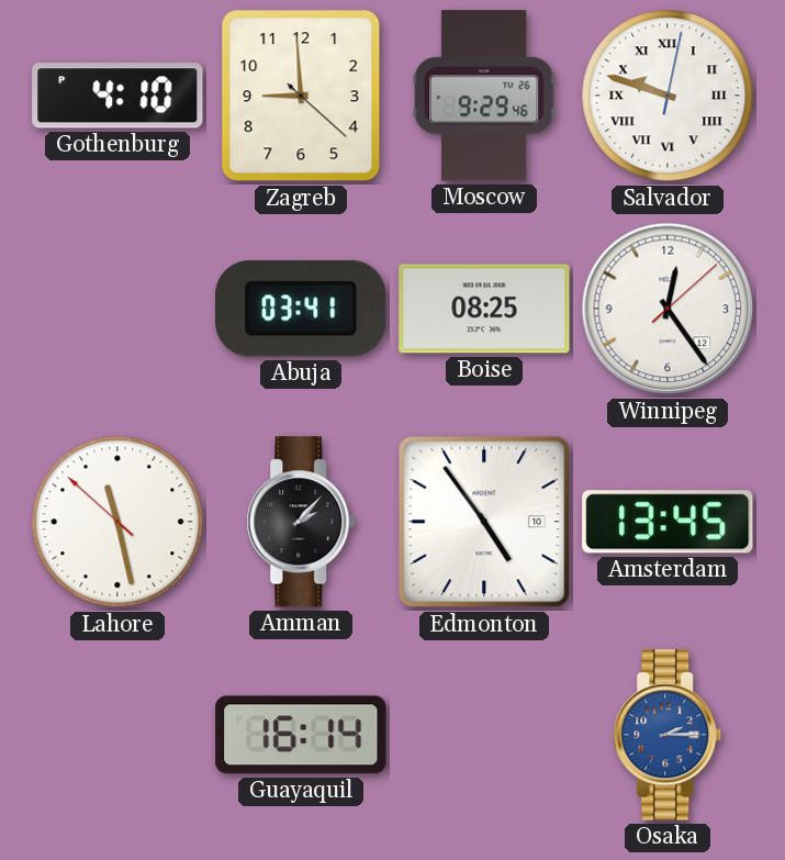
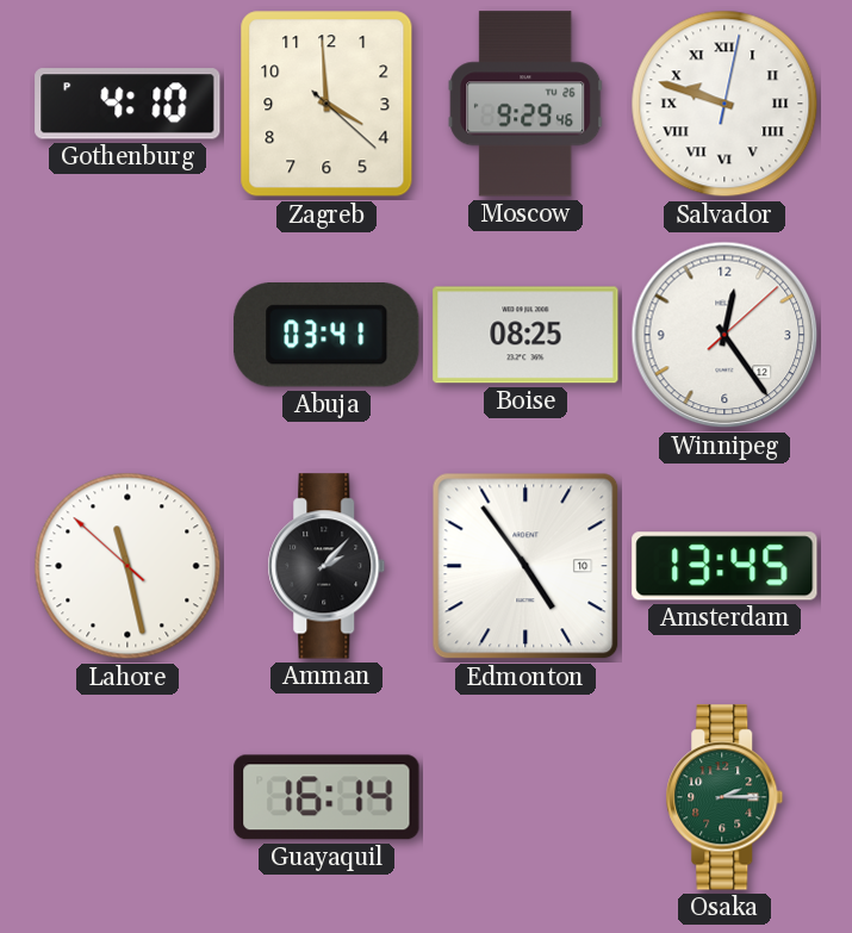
Zagreb: 8:59 -> 3:59 (327, 104)
Osaka dial: blue -> green (724, 797)
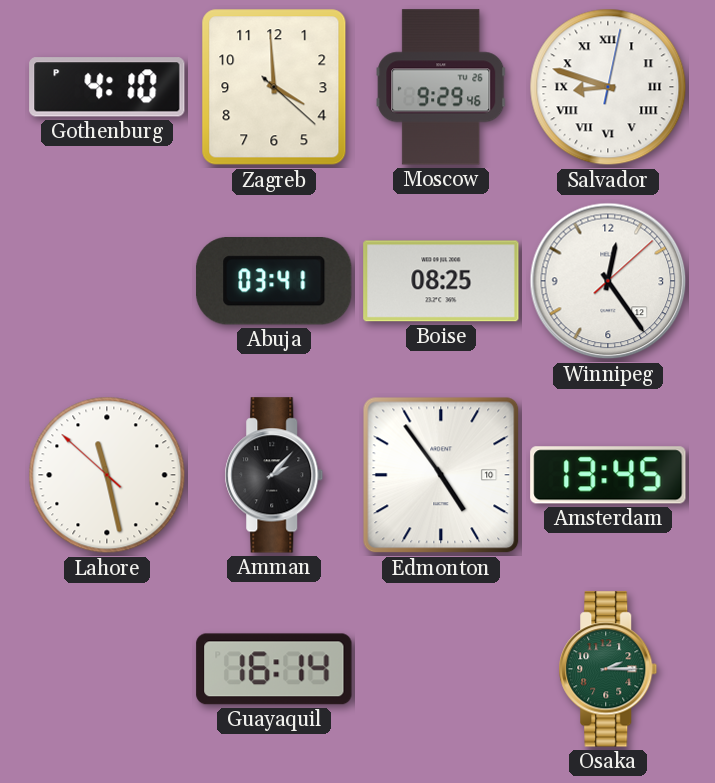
Salvador: 9:48 -> 8:48 (608, 87)
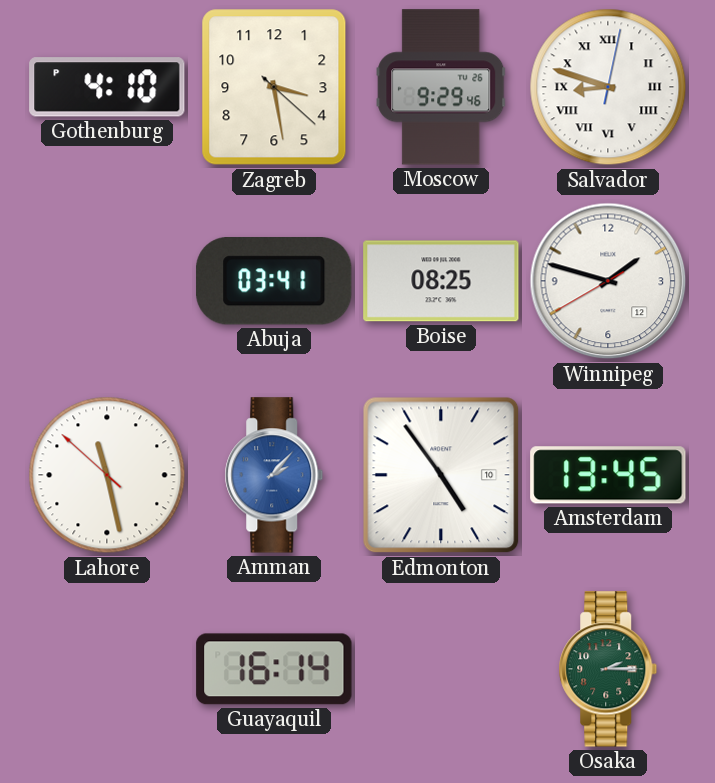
Zagreb: 3:59 -> 3:28 (274, 87)
Winnipeg: 12:24 -> 1:47 (608, 281)
Amman dial: black -> blue (274, 475)
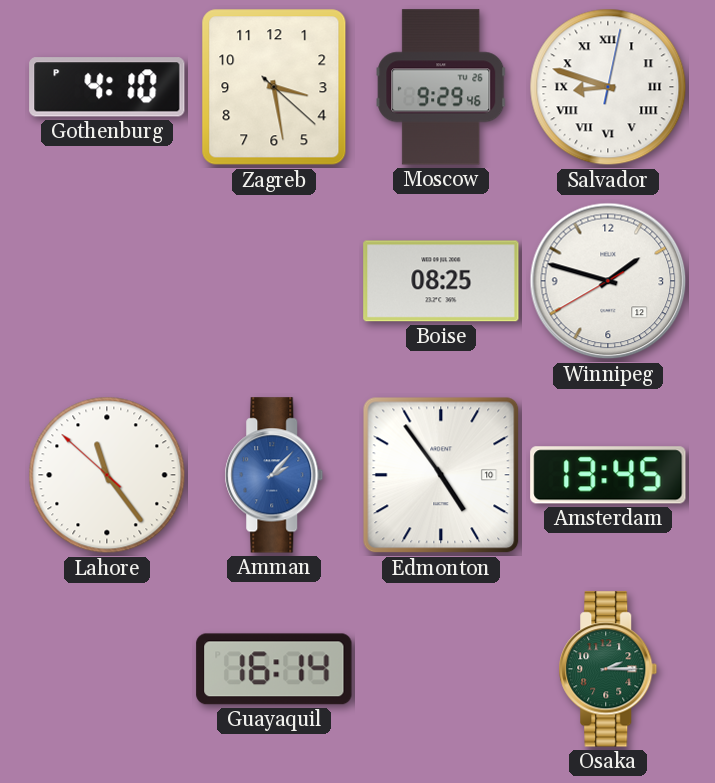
Abuja: 03:41 -> none (274, 282)
Lahore: 11:27 -> 11:23 (107, 475)
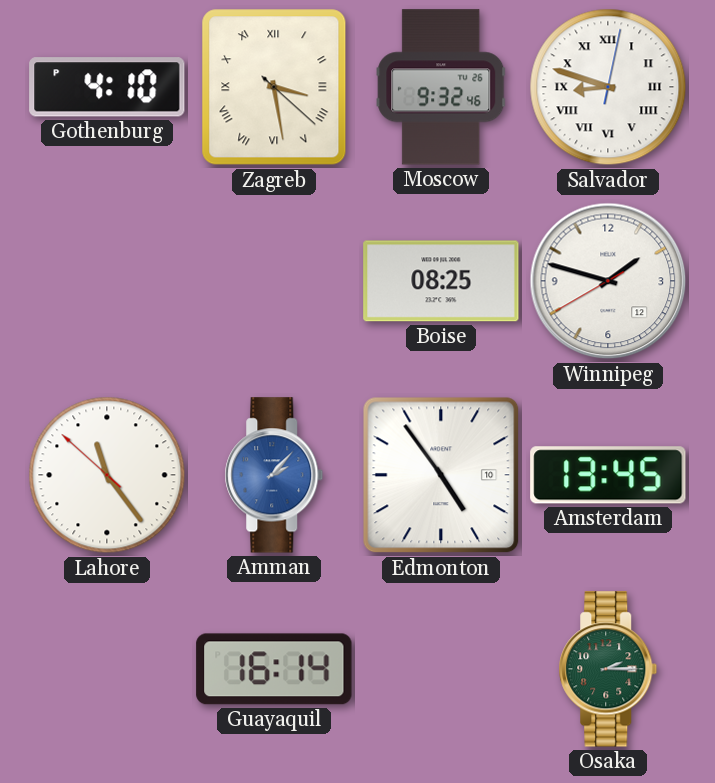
Zagreb numerals: Arabic -> Roman (274, 87)
Moscow: 9:29 -> 9:32 (441, 87)
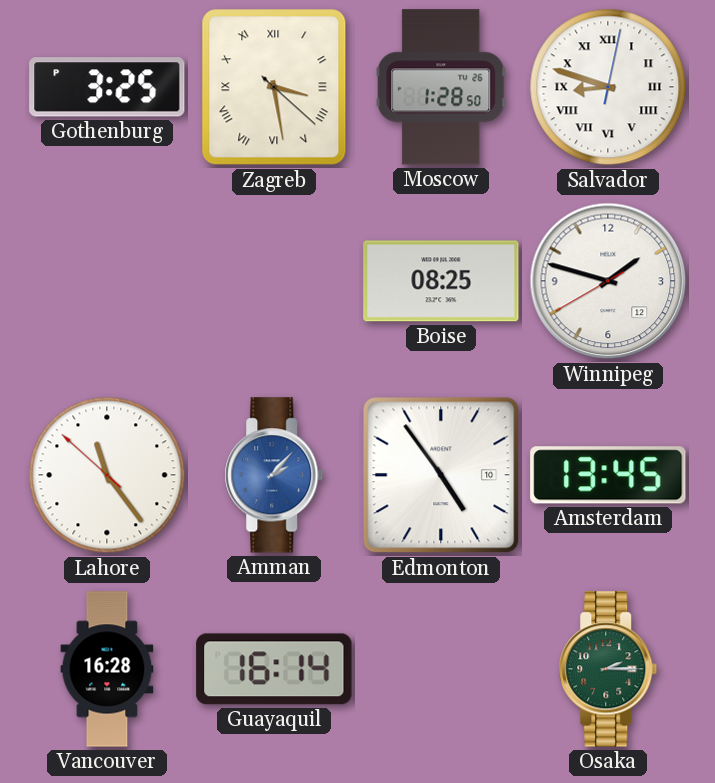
Gothenburg: 4:10 -> 3:25 (107, 87)
Moscow: 9:32 -> 1:28 (441, 87)
Vancouver: none -> 16:28 (107, 669)
